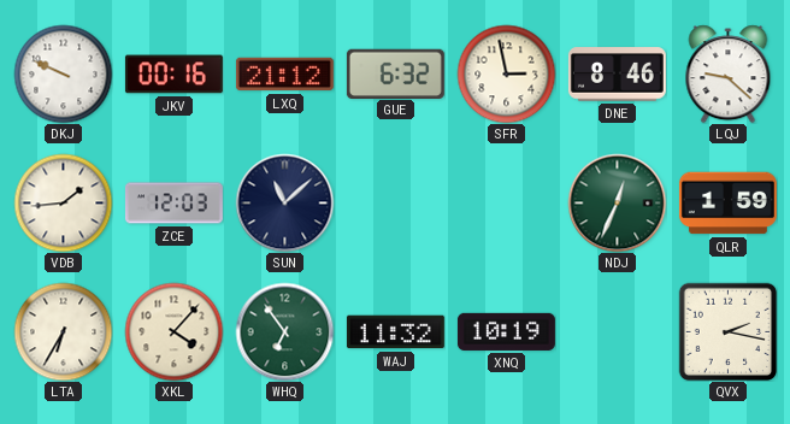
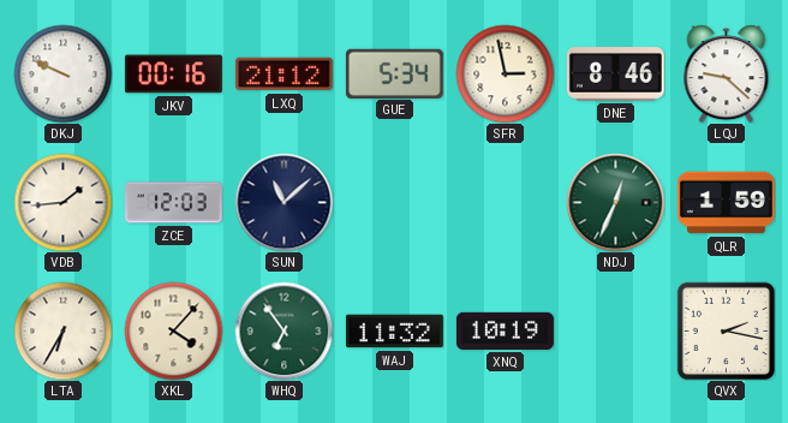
GUE: 6:32 -> 5:34 (394, 73)
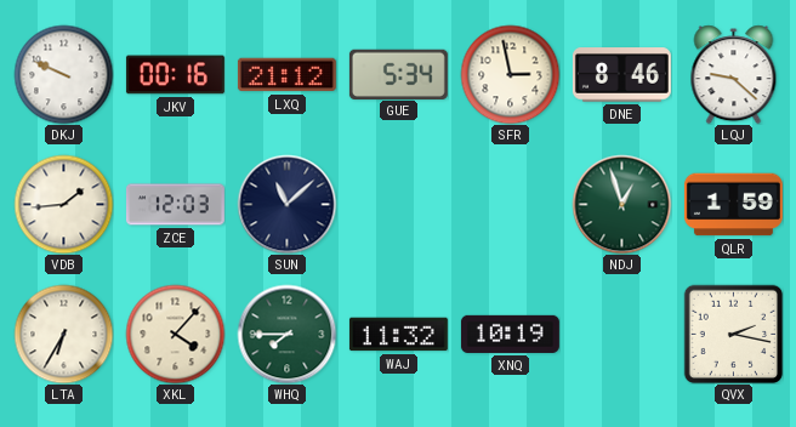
NDJ: 12:34 -> 12:57 (621, 204)
WHQ: 6:54 -> 7:45 (286, 334)
